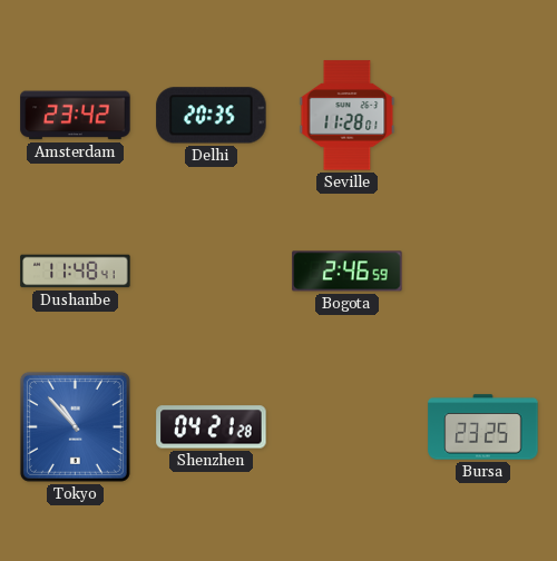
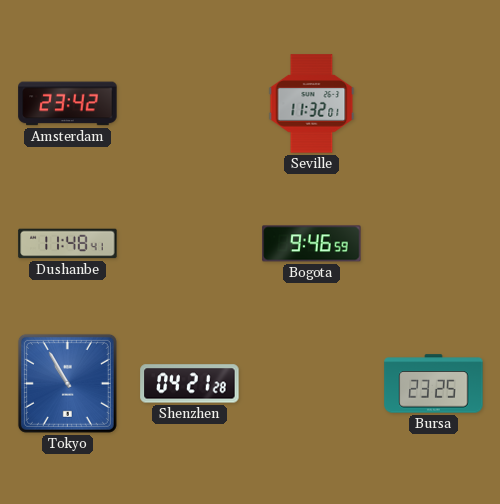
Delhi: 20:35 -> none (212, 116)
Seville: 11:28 -> 11:32 (312, 104)
Bogota: 2:46 -> 9:46 (312, 244)
Tokyo: 10:53 -> 10:55 (67, 383)
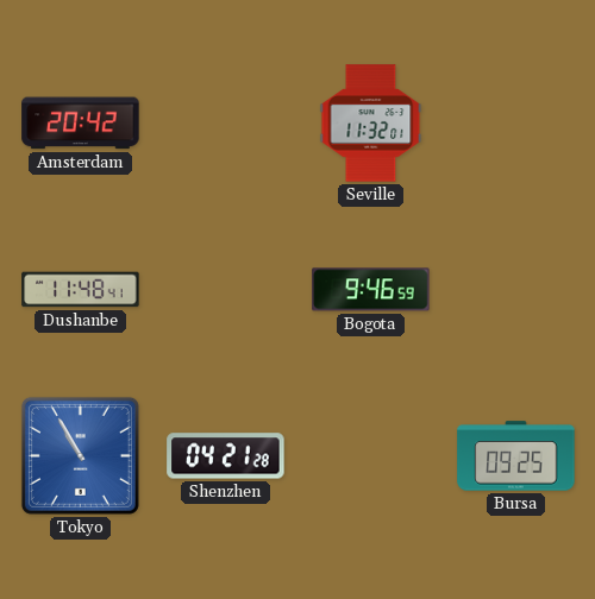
Amsterdam: 23:42 -> 20:42 (81, 124)
Bursa: 23:25 -> 09:25 (516, 456)
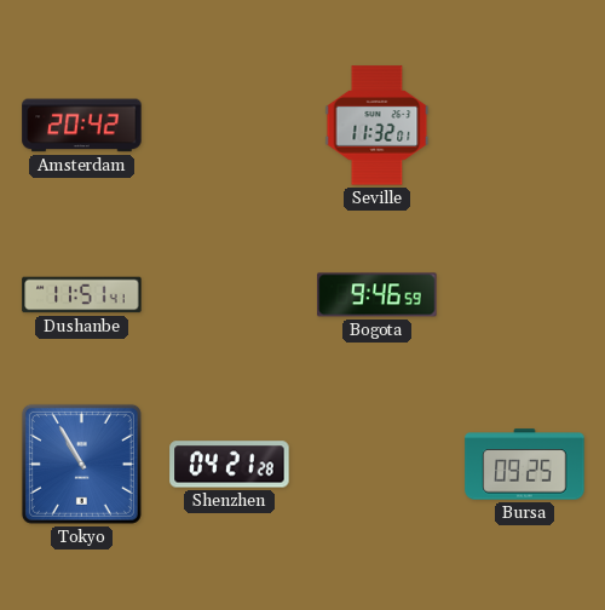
Dushanbe: 11:48 -> 11:51 (82, 295)
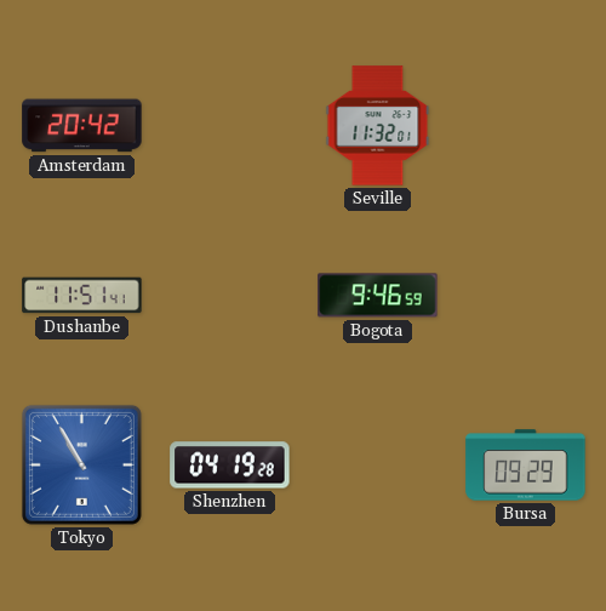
Shenzhen: 04:21 -> 04:19 (230, 466)
Bursa: 09:25 -> 09:29 (526, 466)
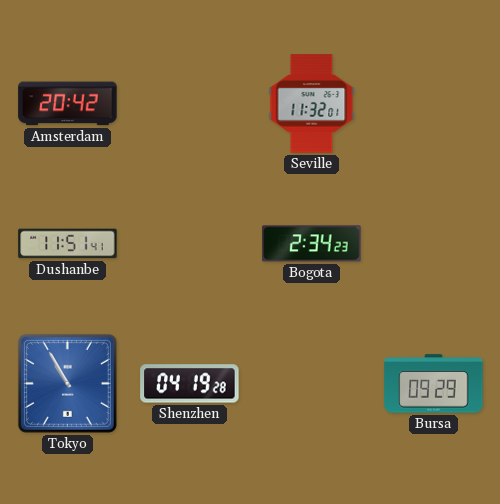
Bogota: 9:46 -> 2:34 (312, 244)
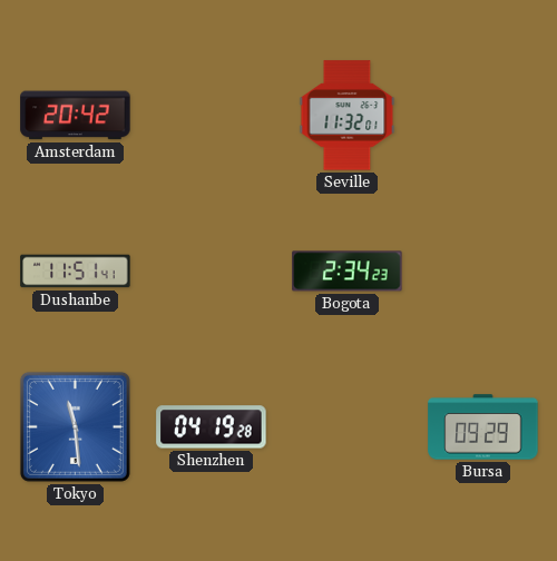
Tokyo: 10:55 -> 11:29 (75, 426)
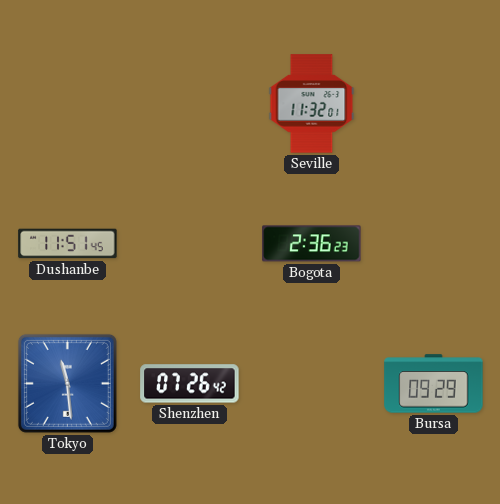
Amsterdam: 20:42 -> none (76, 116)
Dushanbe: 11:51:41 -> 11:51:45 (68, 244)
Bogota: 2:34 -> 2:36 (312, 244)
Shenzhen: 04:19 -> 07:26 (190, 384)
